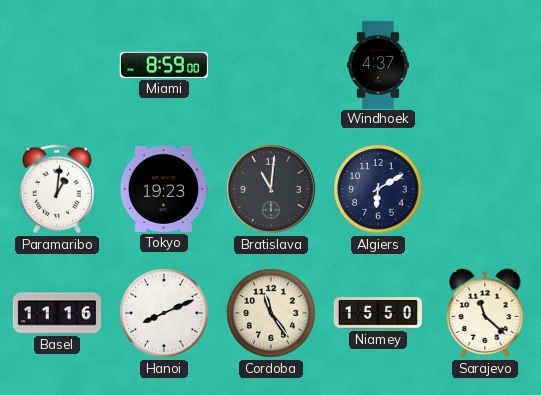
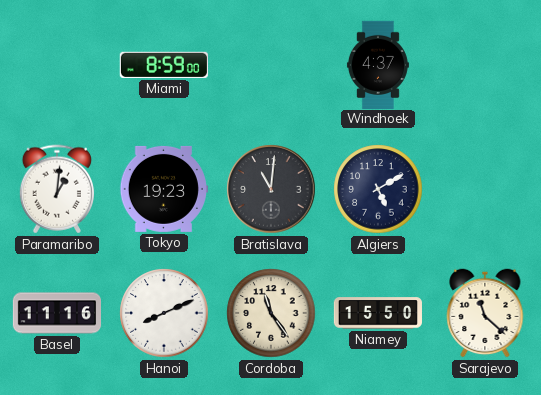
Algiers: 6:10 -> 5:10 (378, 189)
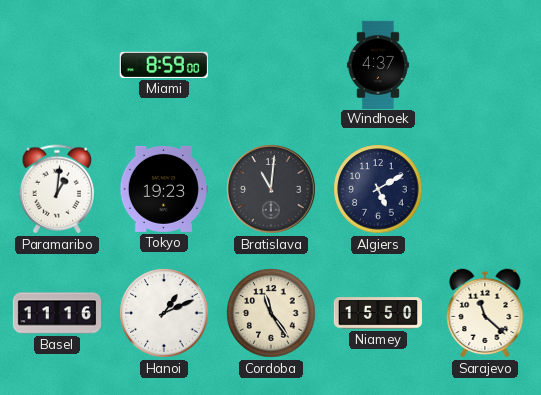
Hanoi: 8:11 -> 1:11 (164, 313)
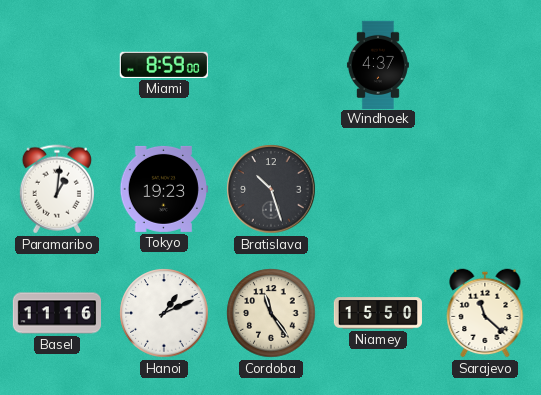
Bratislava: 11:01 -> 10:27 (271, 189)
Algiers: 5:10 -> none (378, 189)
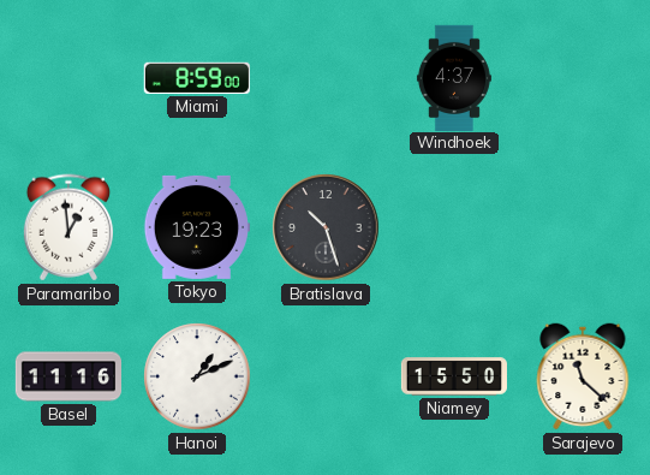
Paramaribo: 1:01 -> 12:59 (68, 227)
Cordoba: 11:24 -> none (271, 313)
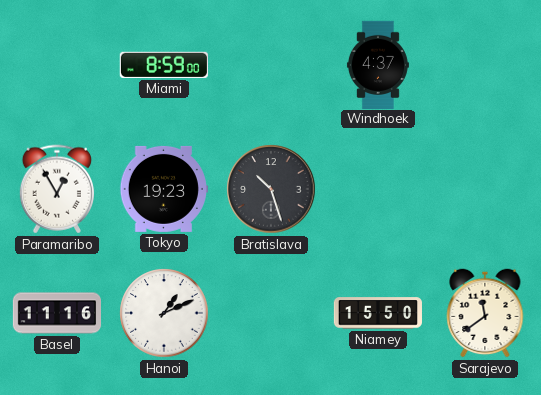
Paramaribo: 12:59 -> 12:55 (57, 189)
Sarajevo: 11:22 -> 11:39 (485, 313)
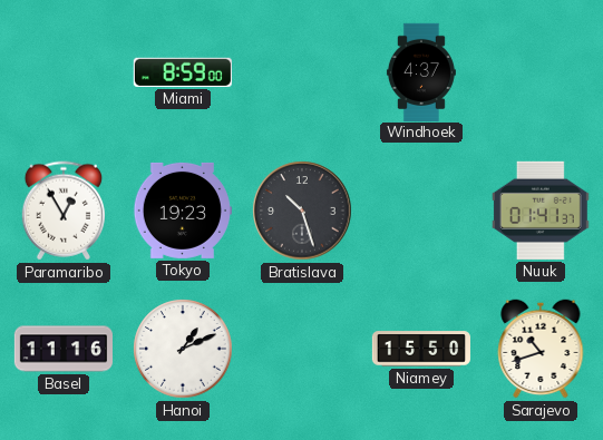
Nuuk: none -> 01:41 (541, 211)
Sarajevo: 11:39 -> 10:42 (541, 349)
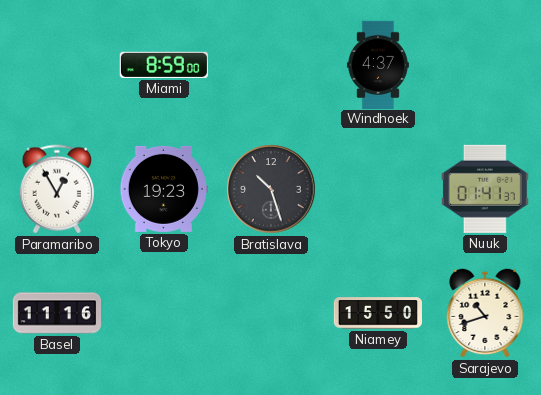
Hanoi: 1:11 -> none (183, 349)
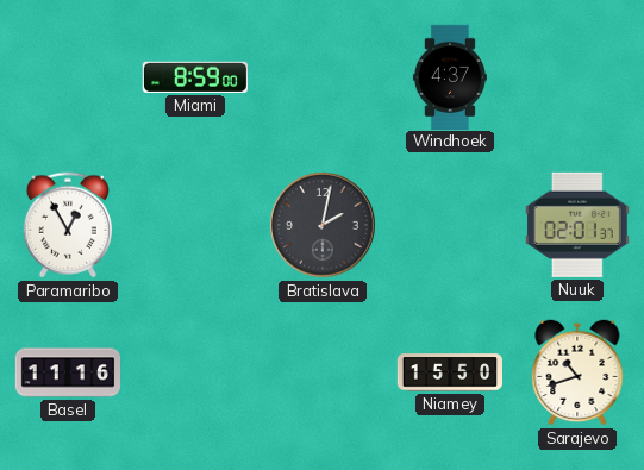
Tokyo: 19:23 -> none (164, 189)
Bratislava: 10:27 -> 2:02 (323, 225)
Nuuk: 01:41 -> 02:01 (577, 225)
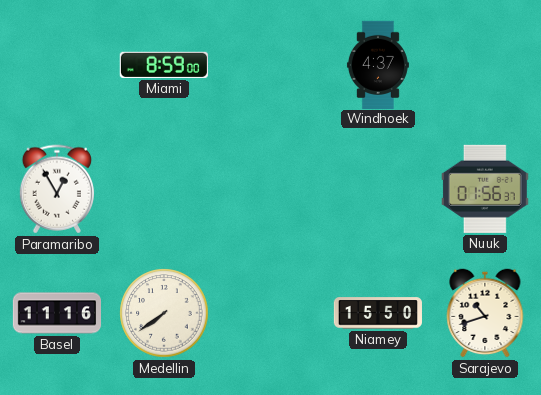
Bratislava: 2:02 -> none (323, 225)
Nuuk: 02:01 -> 01:56 (485, 189)
Medellin: none -> 7:39 (164, 313)
